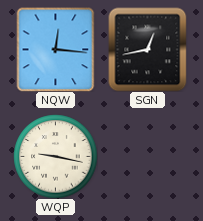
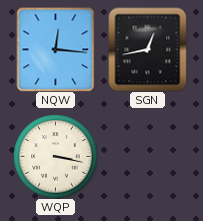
WQP: 9:17 -> 3:17 (55, 156)
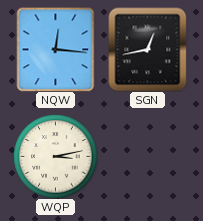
WQP: 3:17 -> 3:13 (55, 156)
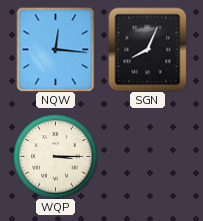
SGN: 12:43 -> 8:04 (148, 49)
WQP: 3:13 -> 3:15 (55, 156)
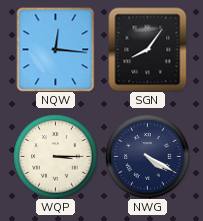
SGN: 8:04 -> 8:06 (148, 49)
NWG: none -> 4:20 (147, 156)
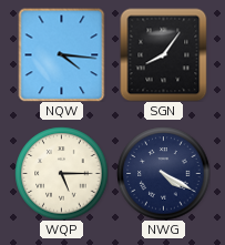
NQW: 12:16 -> 4:16 (62, 54)
WQP: 3:15 -> 5:15 (61, 173)
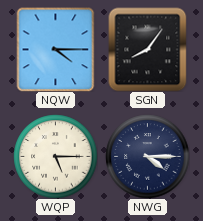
NQW: 4:16 -> 4:15 (56, 49)
NWG: 4:20 -> 4:15 (147, 156)
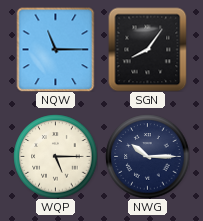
NQW: 4:15 -> 11:15 (56, 49)
NWG: 4:15 -> 10:15 (147, 156)
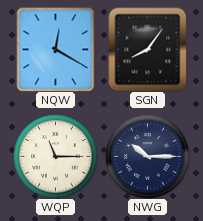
NQW: 11:15 -> 12:20 (56, 49)
WQP: 5:15 -> 11:15 (55, 156)
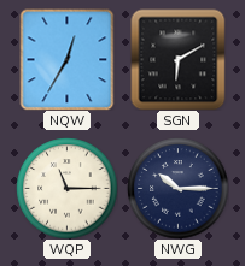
NQW: 12:20 -> 12:35 (68, 59)
SGN: 8:06 -> 6:10 (179, 59)
